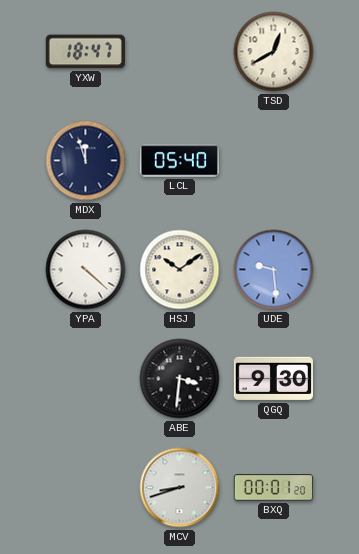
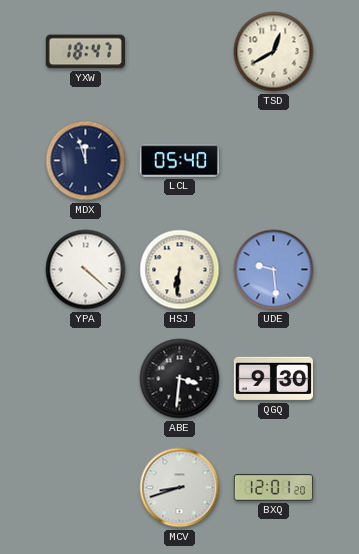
HSJ: 10:09 -> 6:31 (180, 270)
BXQ: 00:01 -> 12:01 (273, 488)
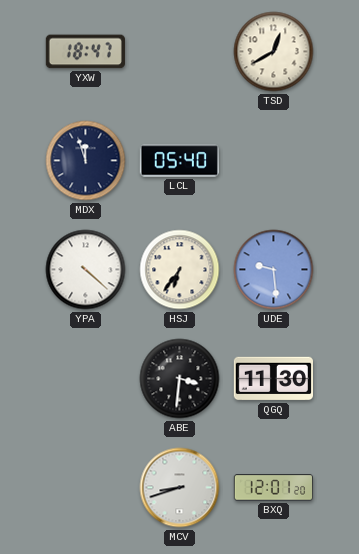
HSJ: 6:31 -> 6:36 (180, 270)
QGQ: 9:30 -> 11:30 (273, 379)
